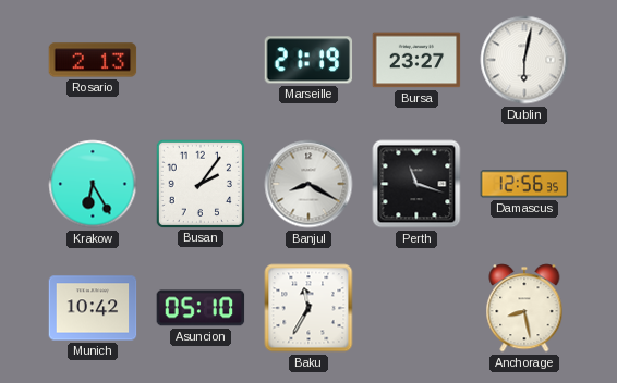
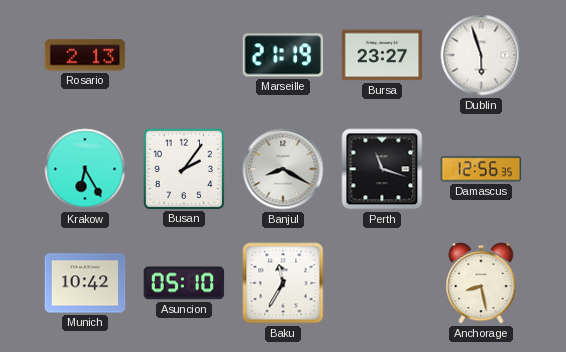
Dublin: 6:02 -> 5:57 (481, 55)
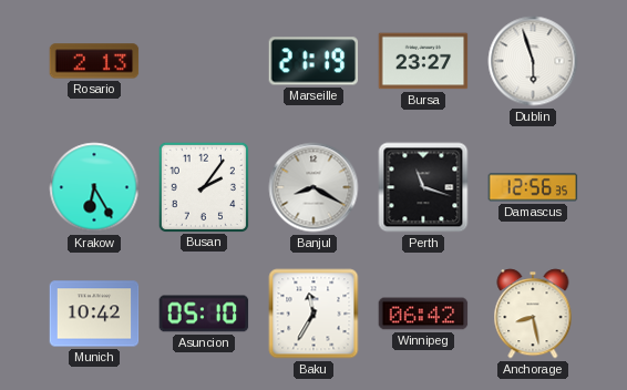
Winnipeg: none -> 06:42 (423, 314)
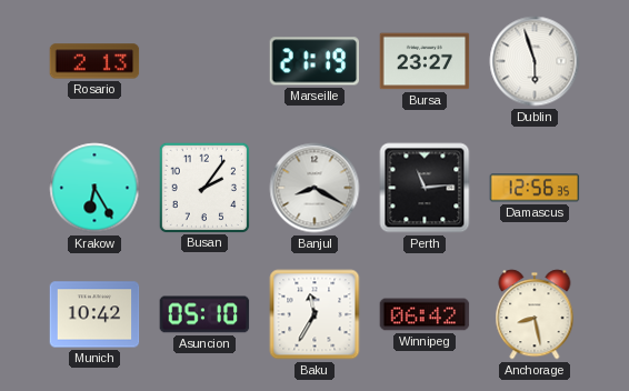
Perth: 11:18 -> 11:14 (425, 188)
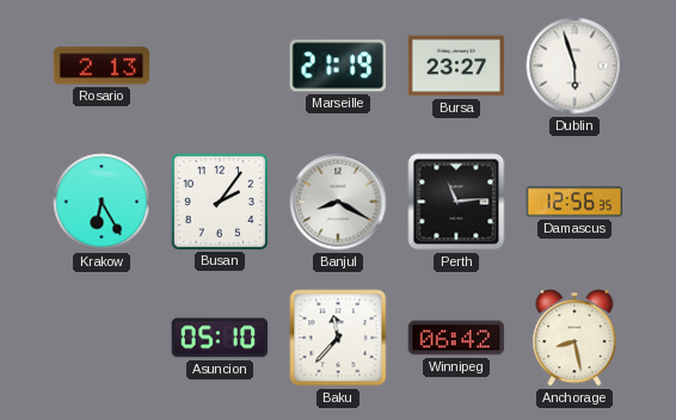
Munich: 10:42 -> none (94, 314)
Baku: 11:35 -> 11:37 (338, 338)
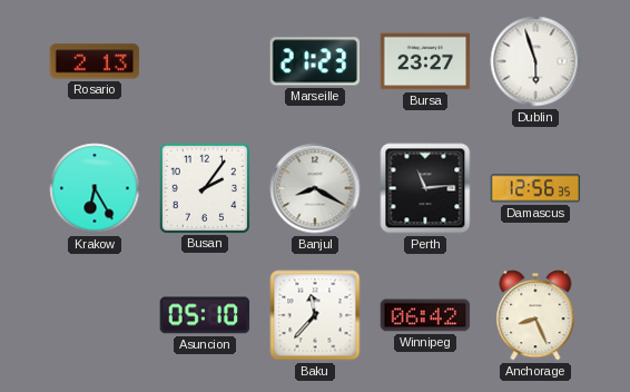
Marseille: 21:19 -> 21:23 (315, 61)
Anchorage: 8:28 -> 8:26 (535, 315)
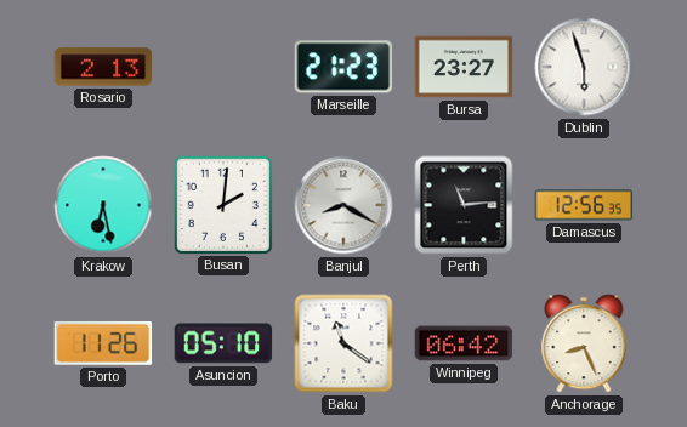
Krakow: 6:25 -> 6:28 (103, 205)
Busan: 2:06 -> 2:01 (222, 204)
Porto: none -> 11:26 (103, 343)
Baku: 11:37 -> 11:21 (343, 343)
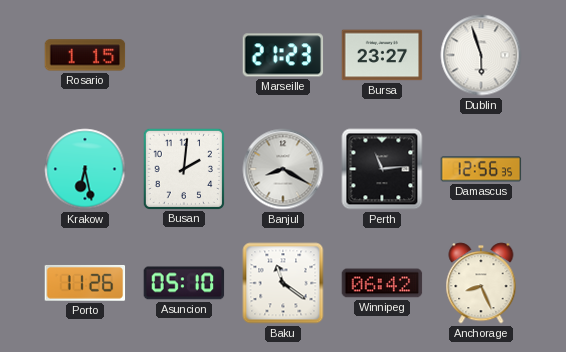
Rosario: 2:13 -> 1:15 (85, 55)
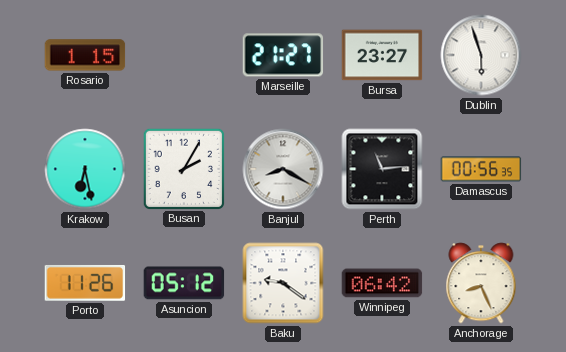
Marseille: 21:23 -> 21:27 (283, 55)
Busan: 2:01 -> 2:05 (183, 168)
Damascus: 12:56 -> 00:56 (481, 169)
Asuncion: 05:10 -> 05:12 (184, 283)
Baku: 11:21 -> 9:21 (283, 283)
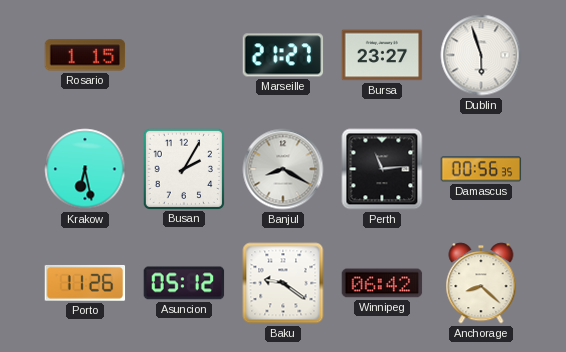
Anchorage: 8:26 -> 8:22 (481, 283)
